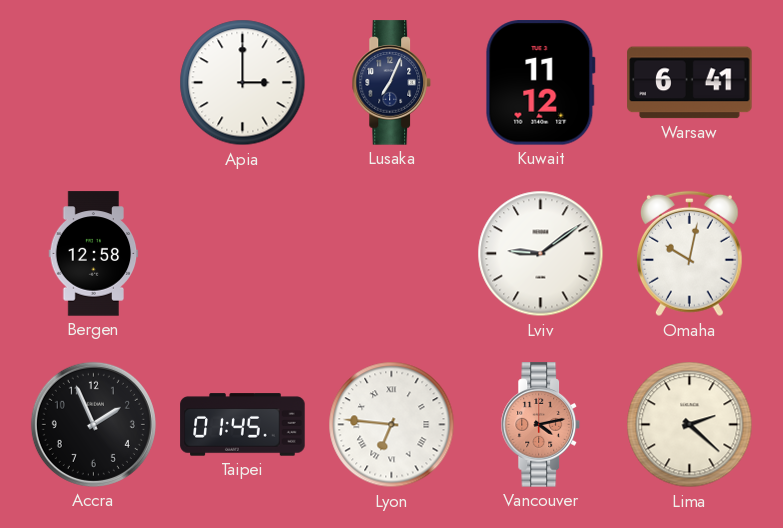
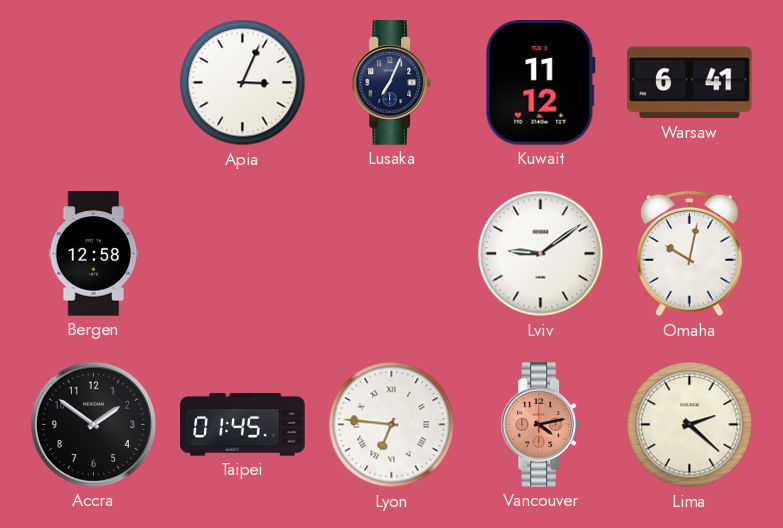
Apia: 3:00 -> 3:04 (243, 83)
Accra: 1:56 -> 1:51 (93, 424)
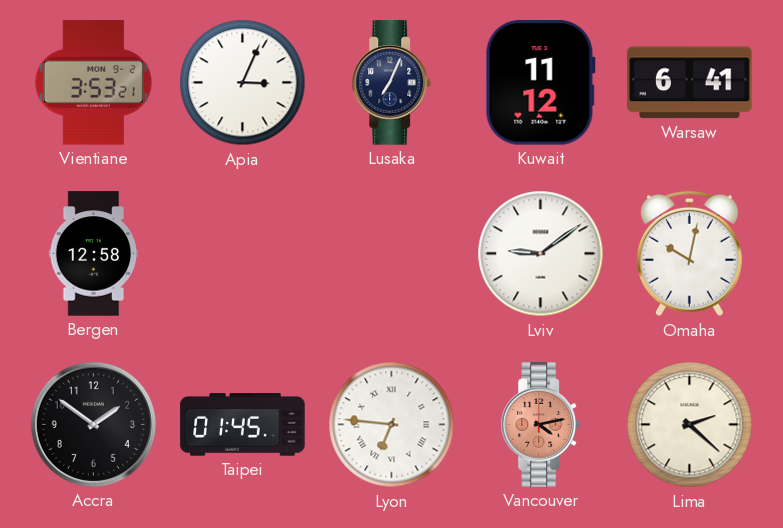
Vientiane: none -> 3:53 (93, 83)
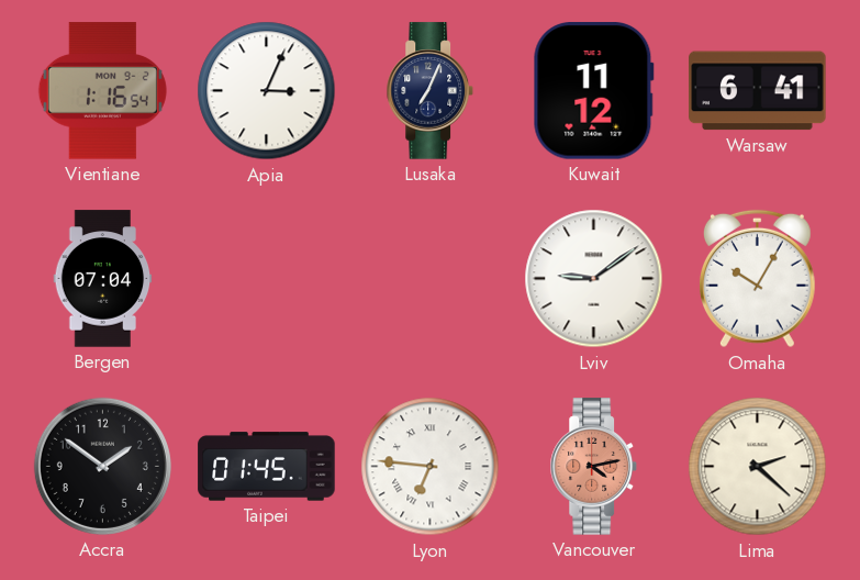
Vientiane: 3:53 -> 1:16 (102, 91)
Bergen: 12:58 -> 07:04 (103, 279)
Omaha: 10:02 -> 10:05 (757, 279)
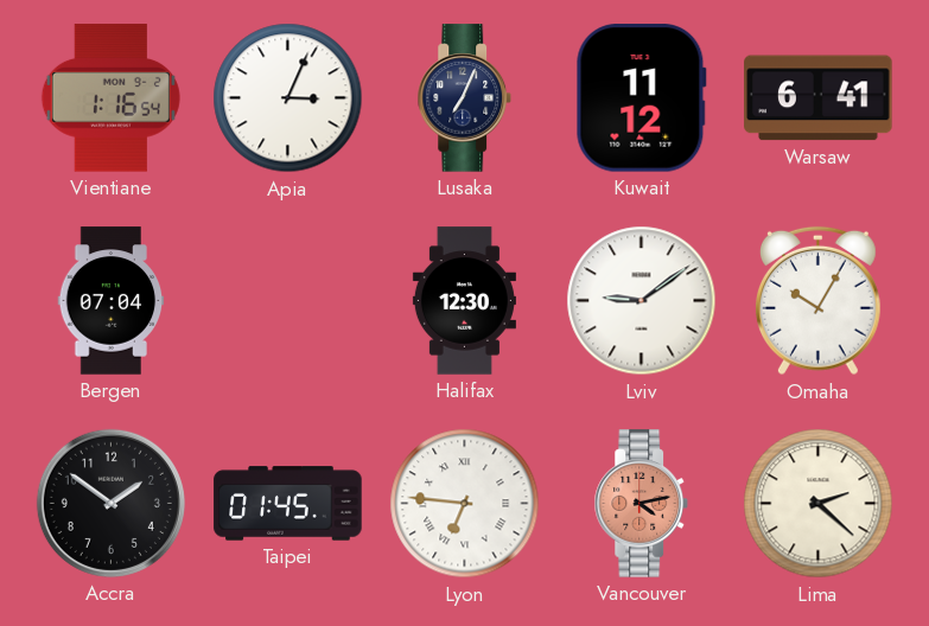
Halifax: none -> 12:30 (464, 301)
